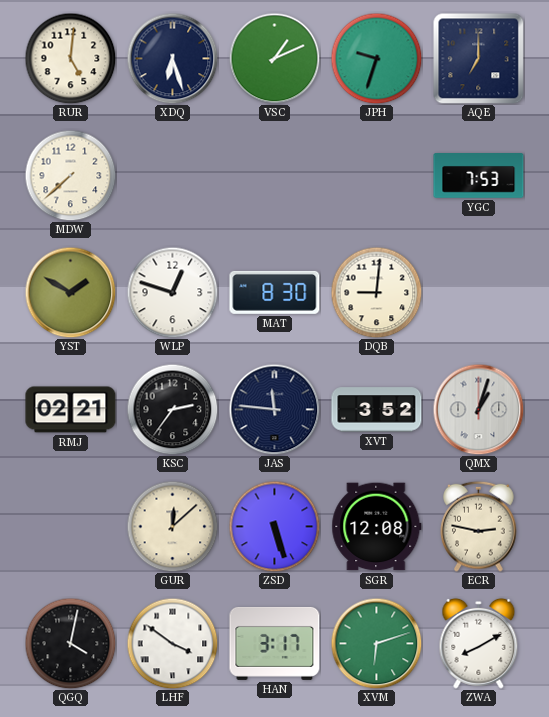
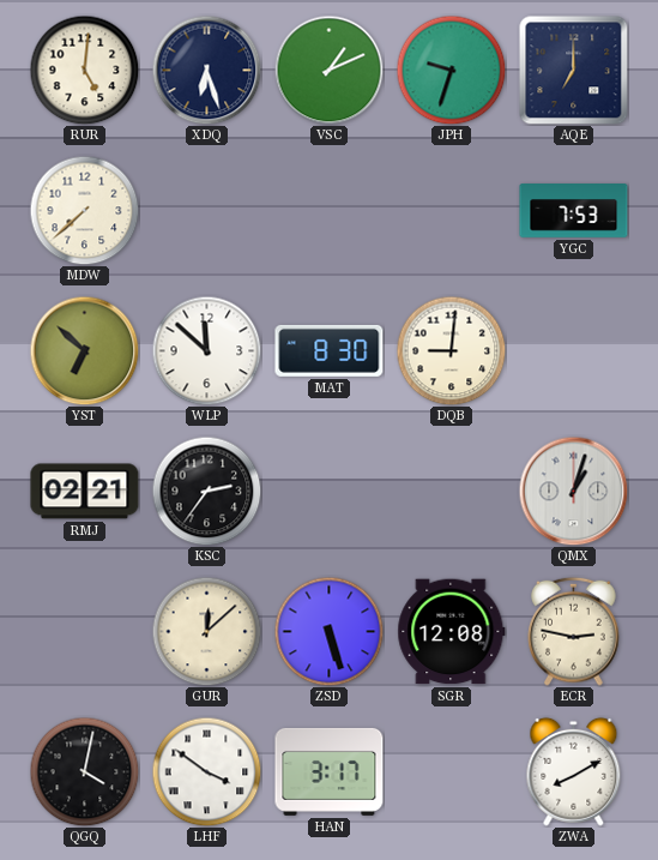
YST: 1:50 -> 6:52 (84, 350)
WLP: 12:48 -> 11:52 (206, 350)
JAS: 11:46 -> none (274, 409)
XVT: 3:52 -> none (377, 410)
XVM: 6:12 -> none (376, 643)
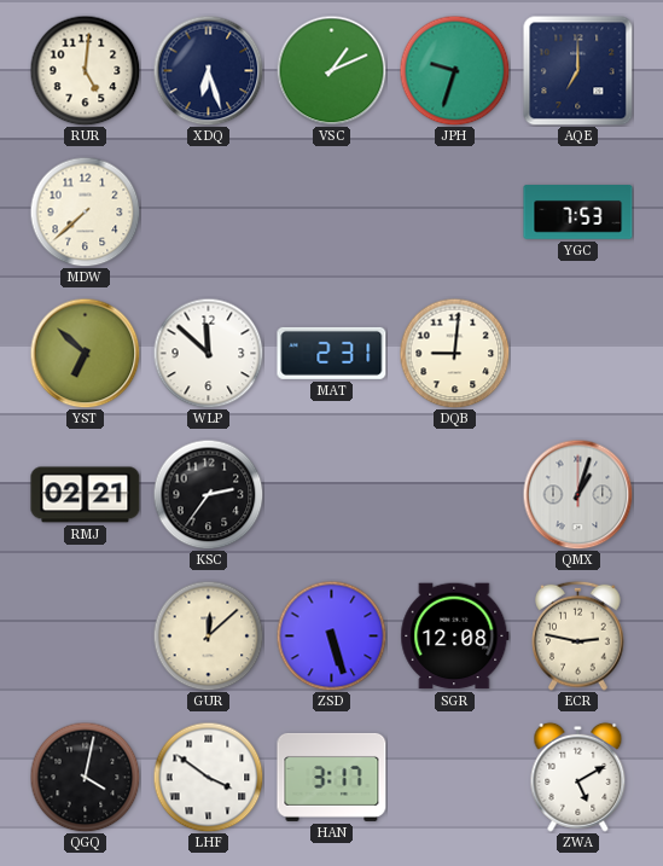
MAT: 8:30 -> 2:31 (332, 353)
ZWA: 8:10 -> 5:10 (578, 777)
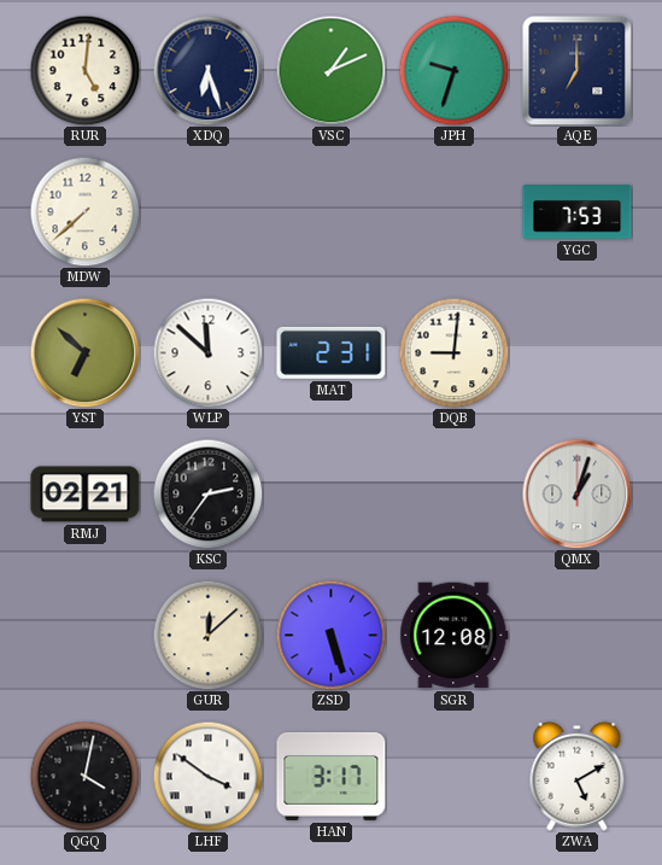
ECR: 2:47 -> none (578, 635)
